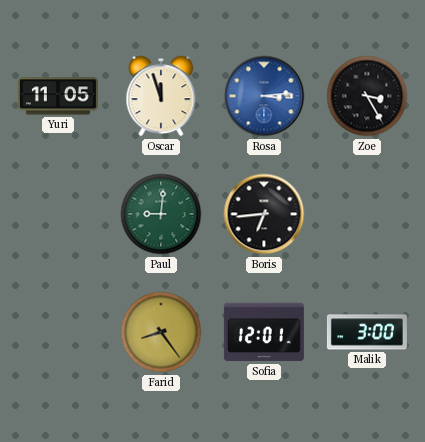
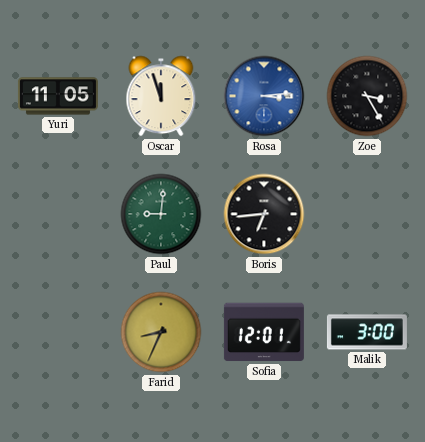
Farid: 8:24 -> 8:34 (161, 332)
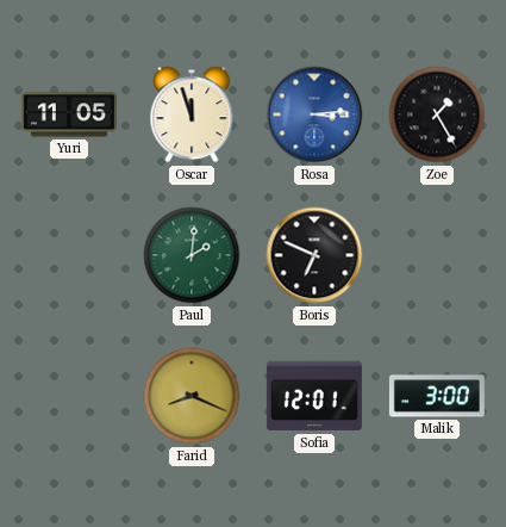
Zoe: 3:25 -> 1:25 (437, 114)
Paul: 9:01 -> 2:01 (192, 255)
Boris: 6:44 -> 6:49 (314, 255)
Farid: 8:34 -> 8:19 (192, 396)
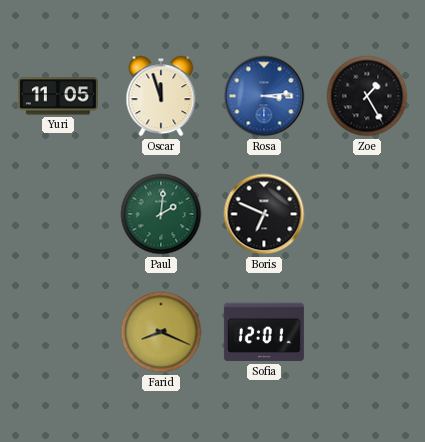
Malik: 3:00 -> none (437, 396)
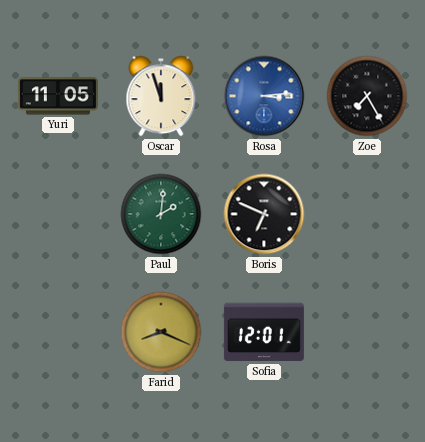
Zoe: 1:25 -> 7:25 (367, 96)
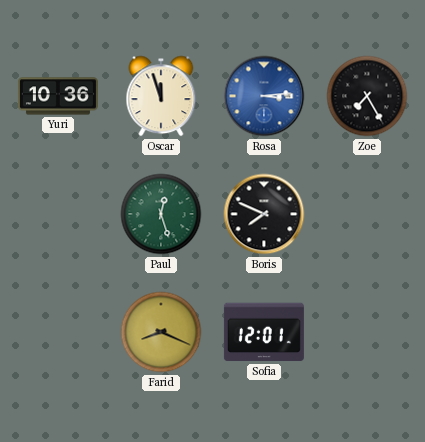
Yuri: 11:05 -> 10:36 (58, 96)
Paul: 2:01 -> 12:27 (161, 214)
Boris: 6:49 -> 7:49 (264, 214)
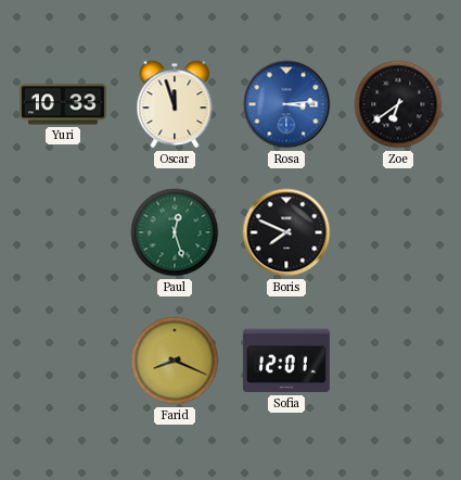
Yuri: 10:36 -> 10:33 (63, 104)
Zoe: 7:25 -> 6:39 (398, 104)
